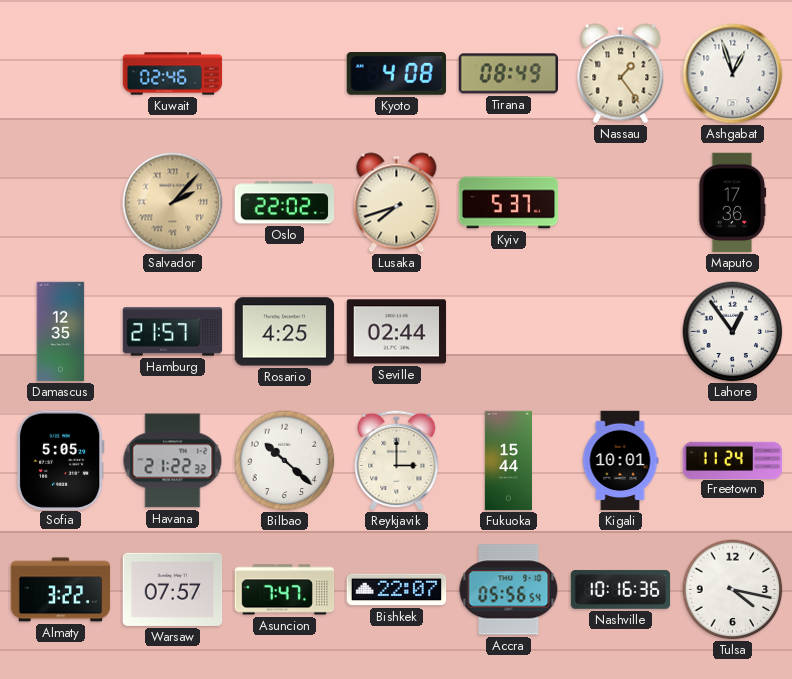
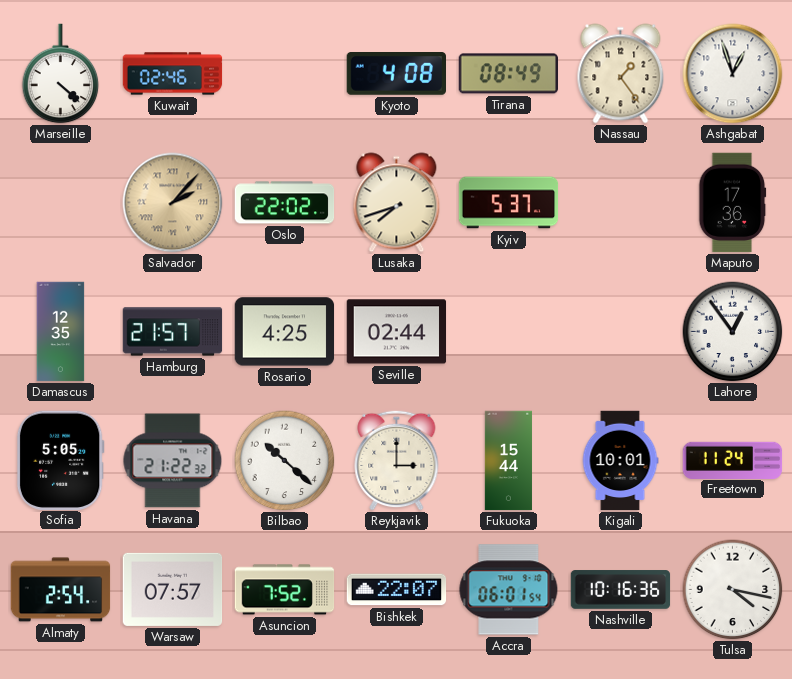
Marseille: none -> 4:22 (61, 74)
Almaty: 3:22 -> 2:54 (61, 590)
Asuncion: 7:47 -> 7:52 (285, 590)
Accra: 05:56 -> 06:01 (509, 590)
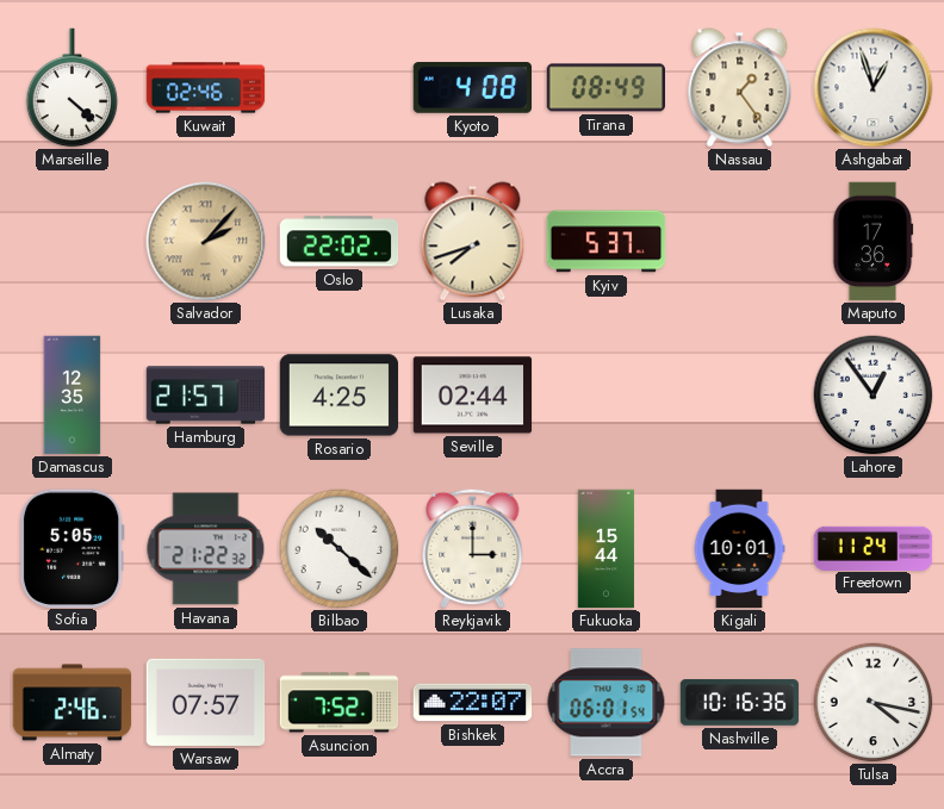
Almaty: 2:54 -> 2:46 (73, 703)
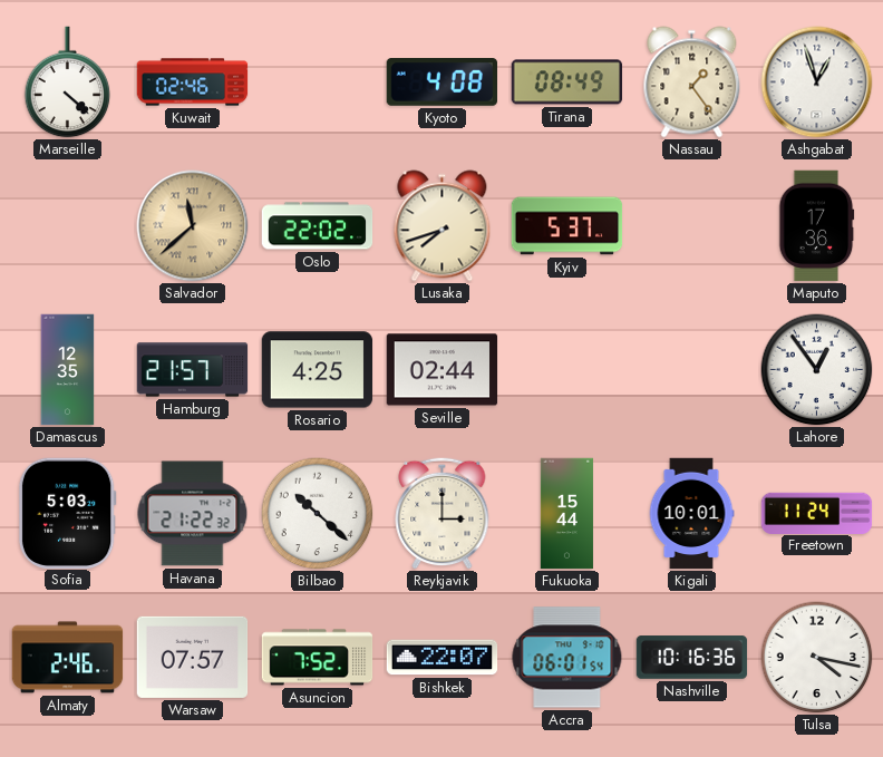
Salvador: 2:07 -> 11:38 (193, 226)
Sofia: 5:05 -> 5:03 (67, 513)
